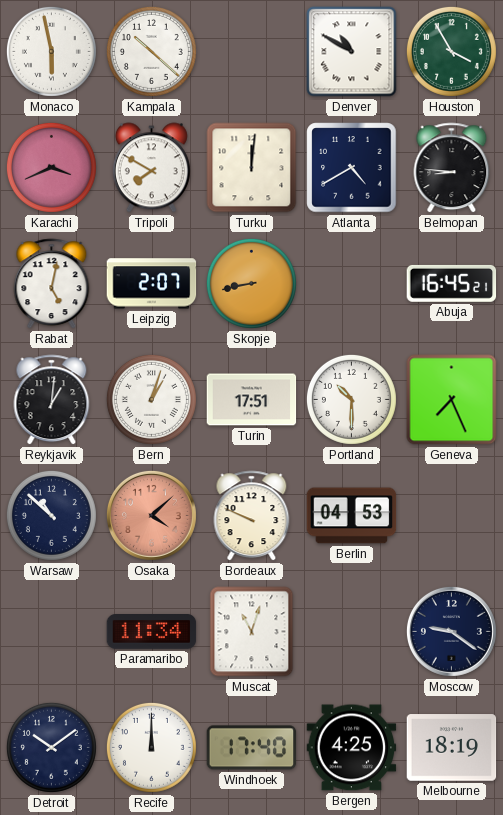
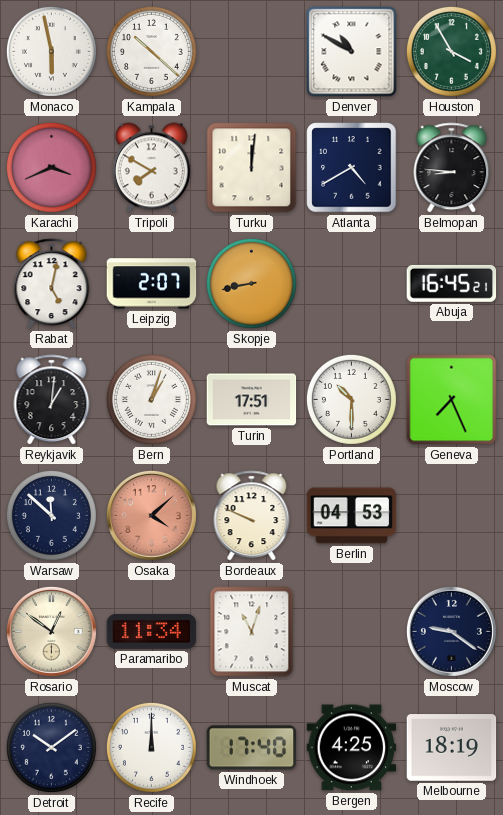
Warsaw: 10:52 -> 11:52 (51, 515)
Rosario: none -> 12:51 (51, 631)
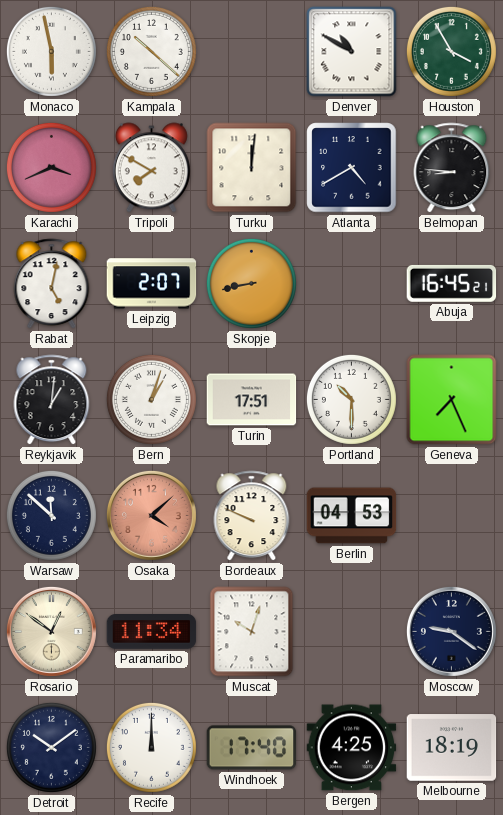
Muscat: 11:03 -> 10:03 (252, 632)
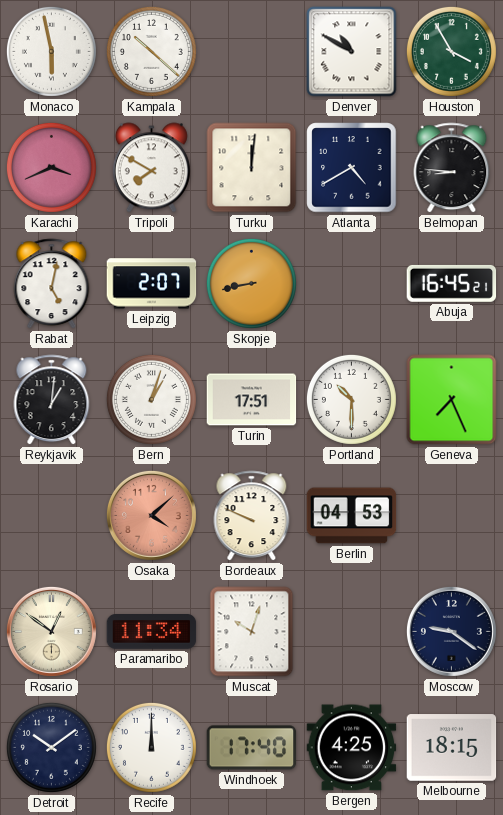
Warsaw: 11:52 -> none (51, 515)
Melbourne: 18:19 -> 18:15 (452, 748)
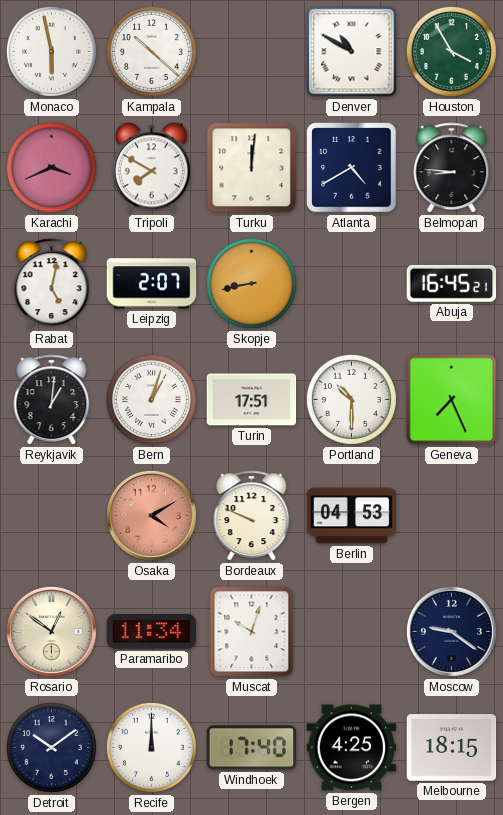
Osaka: 4:08 -> 4:10 (151, 515)
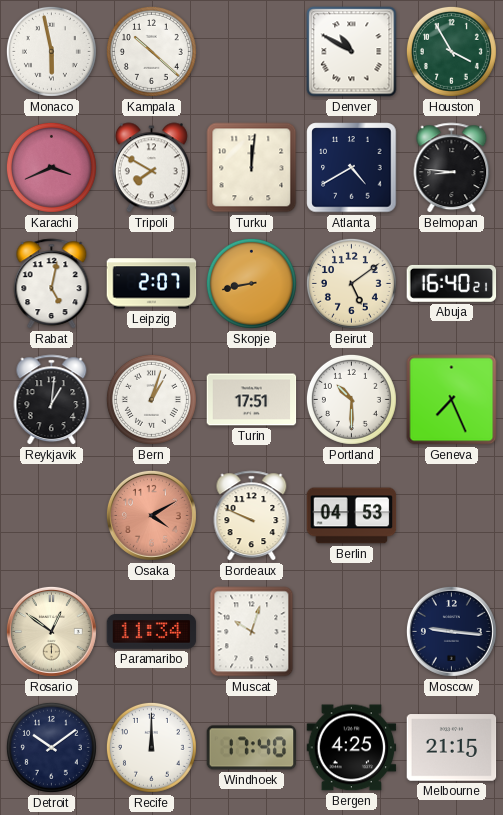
Beirut: none -> 5:09 (351, 283)
Abuja: 16:45 -> 16:40 (452, 283)
Moscow: 9:21 -> 9:16 (451, 631)
Melbourne: 18:15 -> 21:15 (452, 748)
